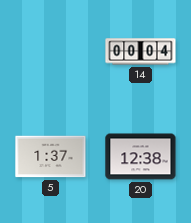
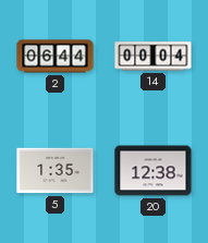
2: none -> 06:44 (56, 57)
5: 1:37 -> 1:35 (56, 171)
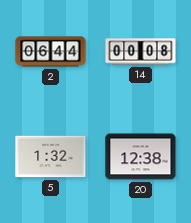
14: 00:04 -> 00:08 (141, 52)
5: 1:35 -> 1:32 (51, 157)
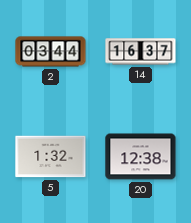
2: 06:44 -> 03:44 (51, 52)
14: 00:08 -> 16:37 (141, 52)
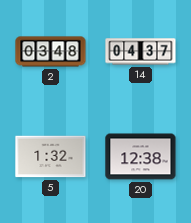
2: 03:44 -> 03:48 (51, 52)
14: 16:37 -> 04:37 (141, 52)
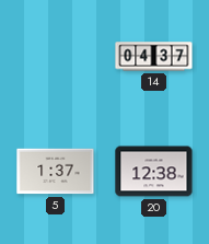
2: 03:48 -> none (51, 52)
5: 1:32 -> 1:37 (56, 172)
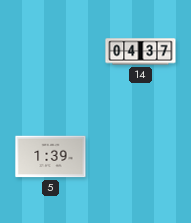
5: 1:37 -> 1:39 (51, 157)
20: 12:38 -> none (154, 172)
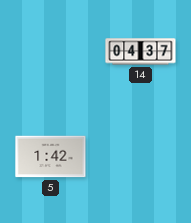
5: 1:39 -> 1:42 (51, 157)
